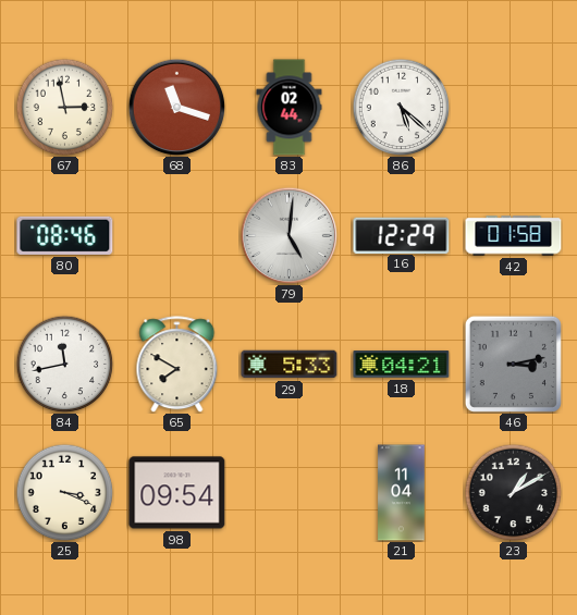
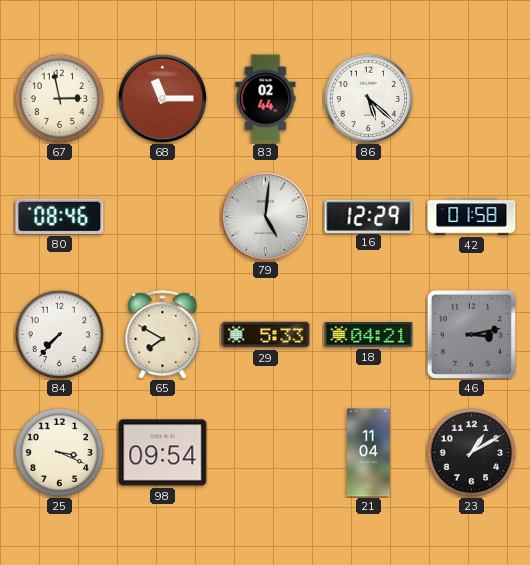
68: 11:18 -> 11:15 (162, 98)
84: 11:43 -> 7:37 (59, 334)
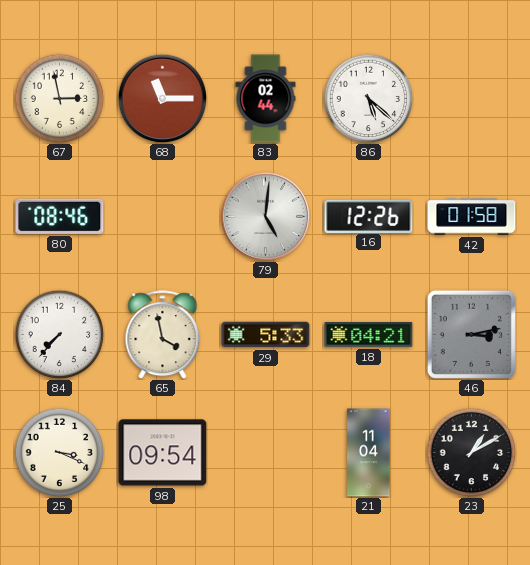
16: 12:29 -> 12:26 (369, 216)
65: 7:50 -> 3:58 (163, 335)
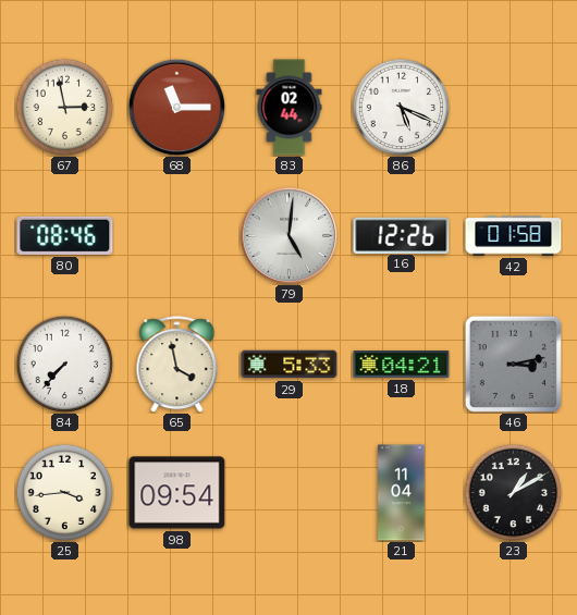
86: 5:22 -> 5:19 (401, 107)
25: 3:19 -> 3:44 (64, 492)
